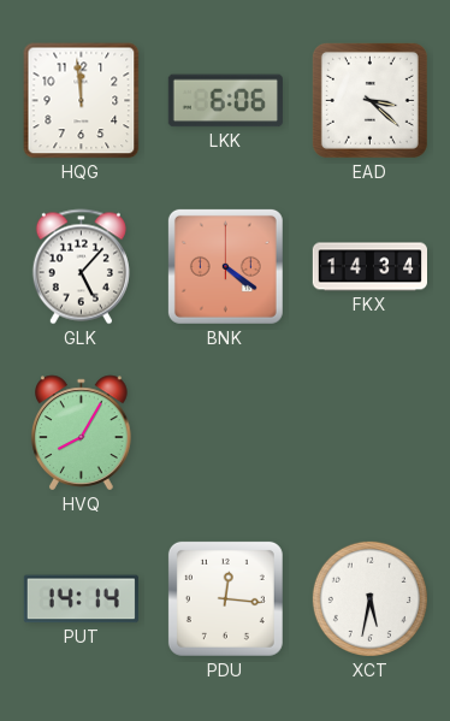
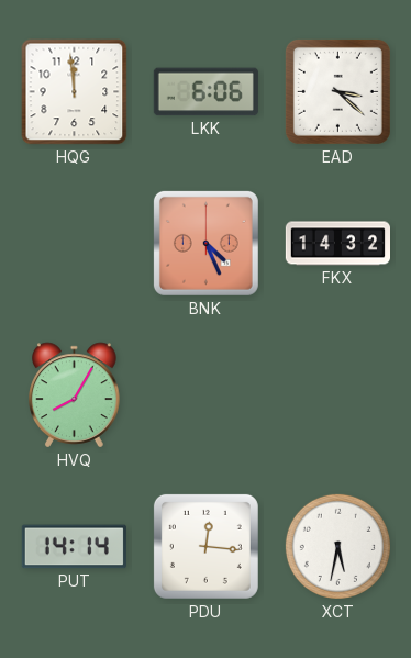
GLK: 5:07 -> none (81, 267)
BNK: 4:21 -> 4:26 (205, 243)
FKX: 14:34 -> 14:32 (337, 244)
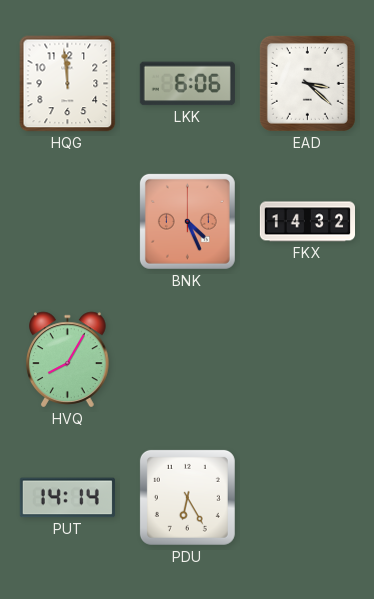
PDU: 12:16 -> 6:25 (187, 497)
XCT: 5:32 -> none (337, 546)
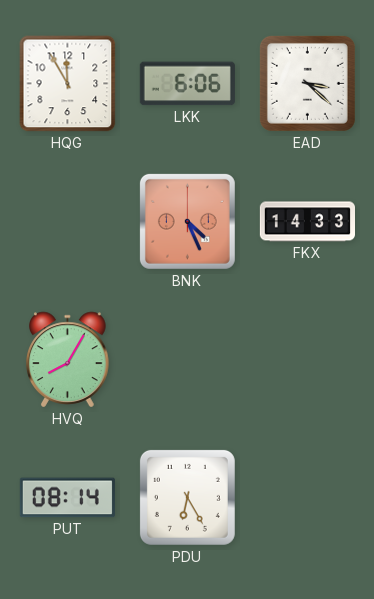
HQG: 11:59 -> 11:55 (68, 84)
FKX: 14:32 -> 14:33 (307, 222)
PUT: 14:14 -> 08:14 (67, 498)
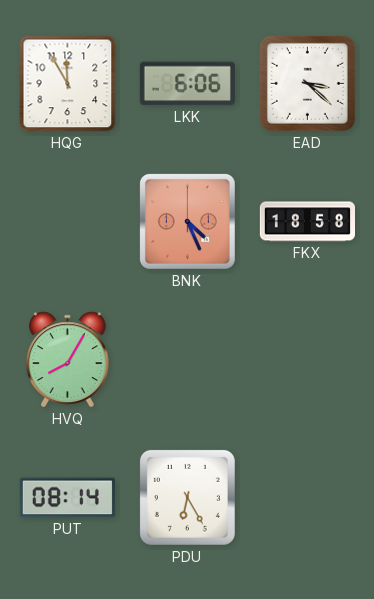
FKX: 14:33 -> 18:58 (307, 222)
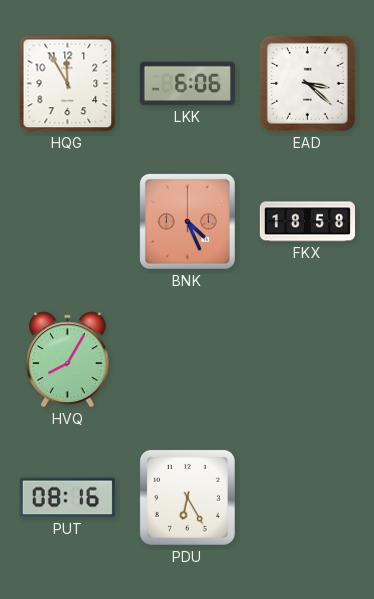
PUT: 08:14 -> 08:16 (67, 498)
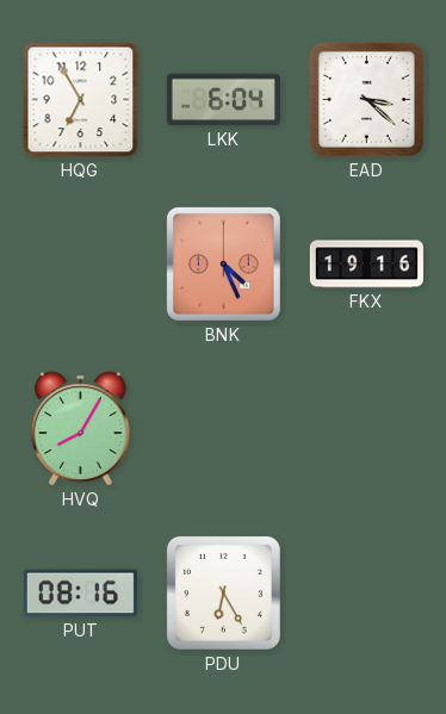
HQG: 11:55 -> 6:55 (81, 100)
LKK: 6:06 -> 6:04 (223, 100)
FKX: 18:58 -> 19:16 (366, 265)
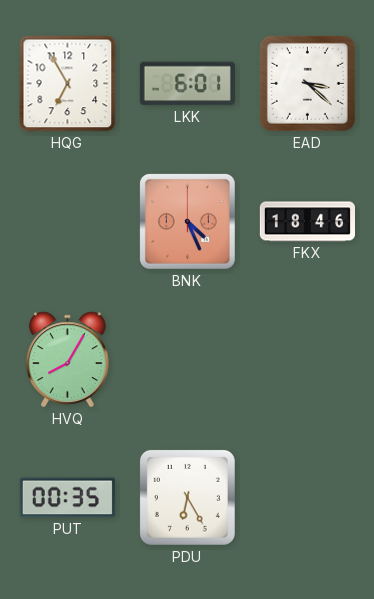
LKK: 6:04 -> 6:01 (187, 84)
FKX: 19:16 -> 18:46 (307, 222)
PUT: 08:16 -> 00:35 (67, 498)
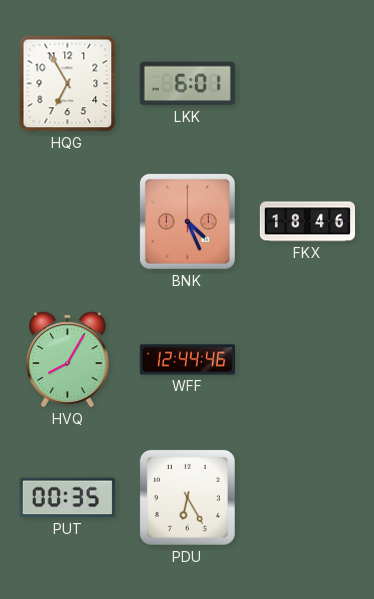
EAD: 3:22 -> none (307, 83)
WFF: none -> 12:44 (187, 360)
